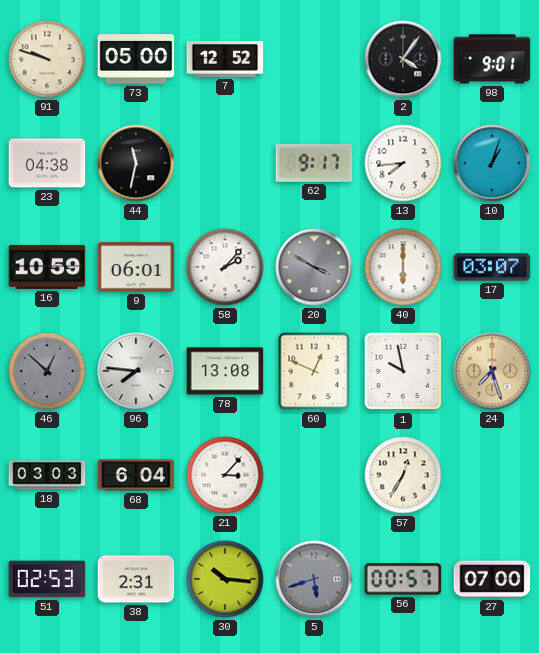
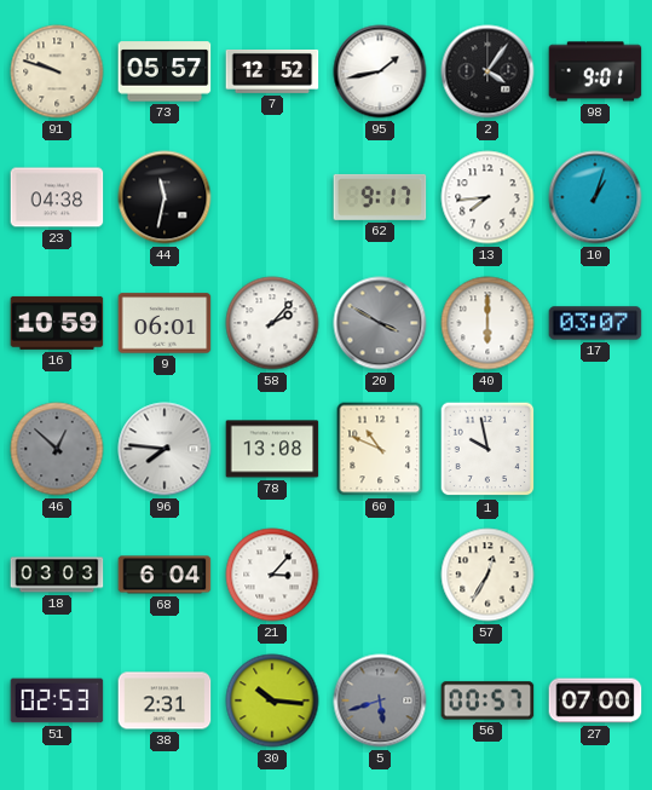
73: 05:00 -> 05:57 (165, 71)
95: none -> 1:43 (380, 71)
60: 12:49 -> 10:49 (380, 449)
24: 7:27 -> none (492, 371)
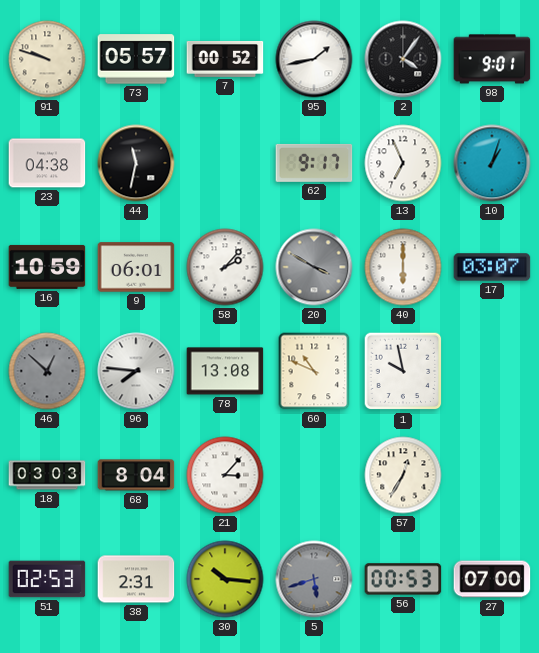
7: 12:52 -> 00:52 (225, 59)
13: 7:44 -> 6:56 (403, 163)
68: 6:04 -> 8:04 (136, 475)
56: 00:57 -> 00:53 (403, 579)
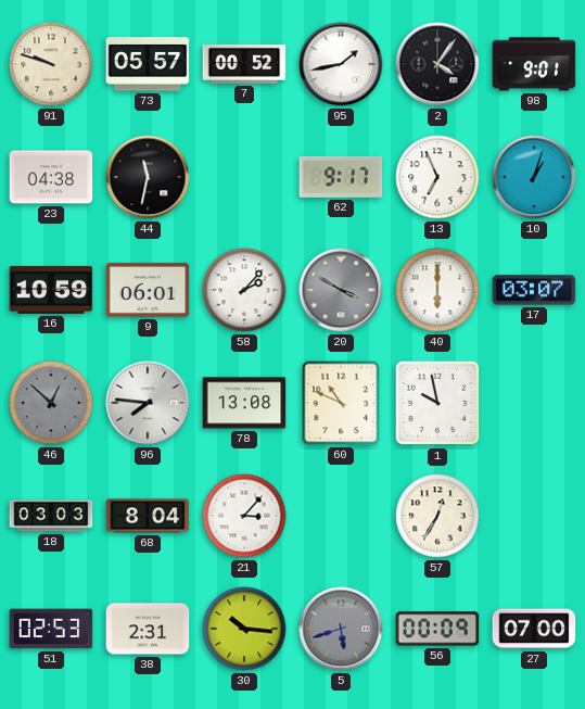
56: 00:53 -> 00:09 (437, 629)
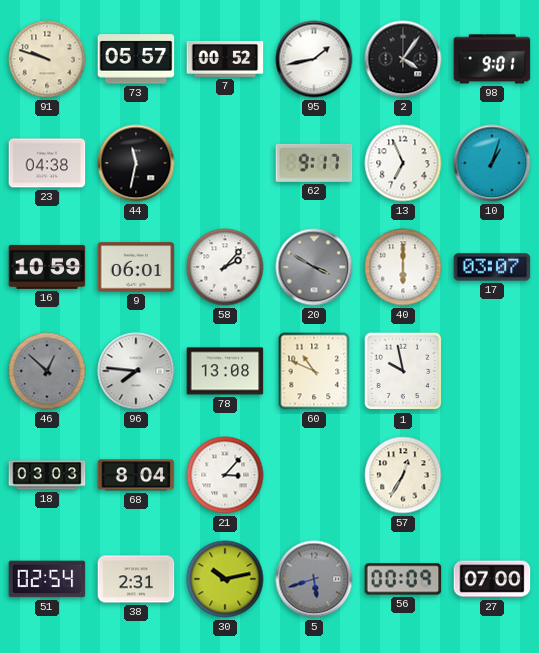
51: 02:53 -> 02:54 (47, 579)
30: 10:16 -> 10:13 (225, 579)
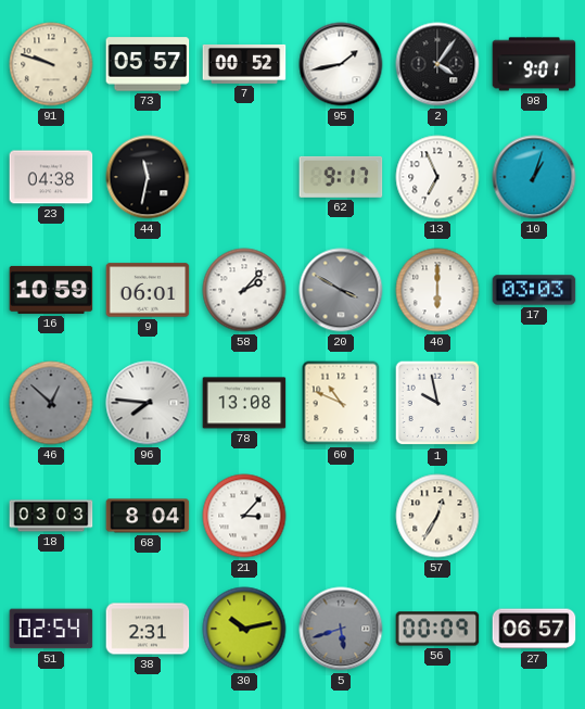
17: 03:07 -> 03:03 (534, 290)
27: 07:00 -> 06:57 (534, 629)
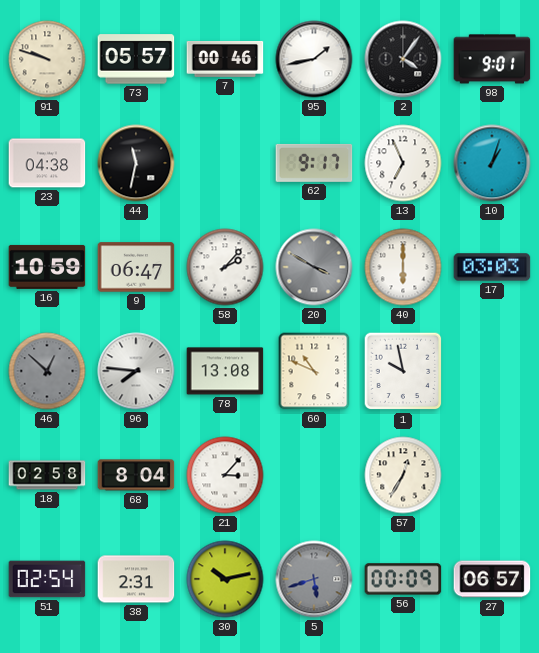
7: 00:52 -> 00:46 (225, 59)
9: 06:01 -> 06:47 (136, 267)
18: 03:03 -> 02:58 (47, 475)
